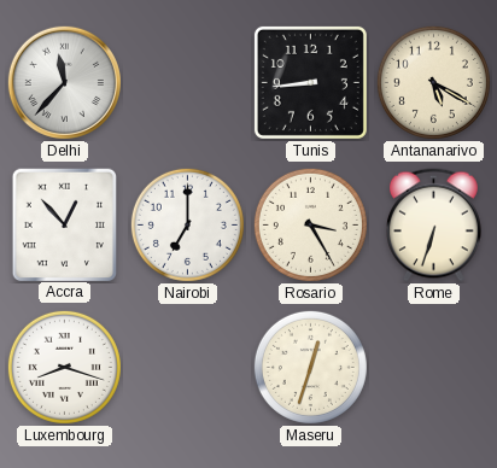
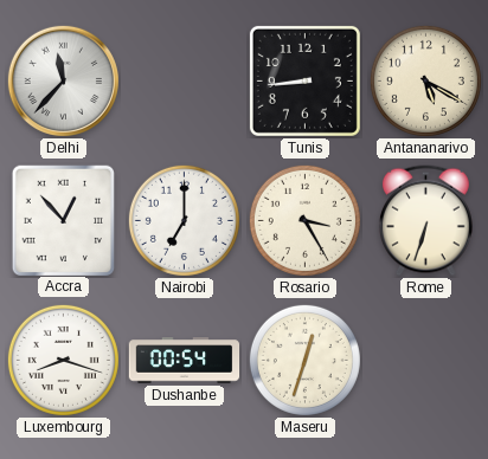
Dushanbe: none -> 00:54 (185, 361)
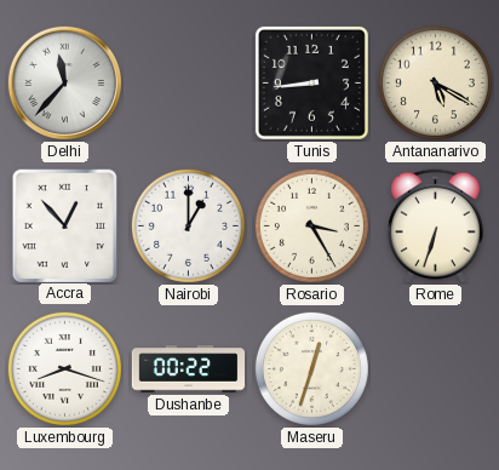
Nairobi: 7:00 -> 1:00 (188, 225)
Dushanbe: 00:54 -> 00:22 (189, 369)
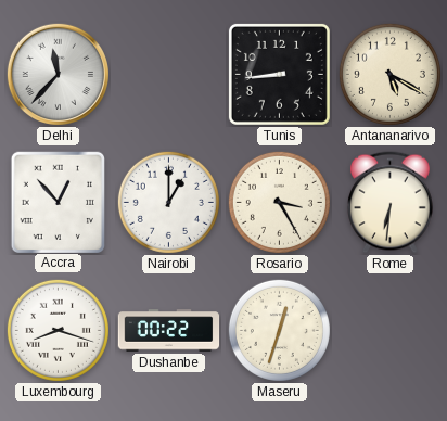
Rome: 6:33 -> 6:31 (389, 203)
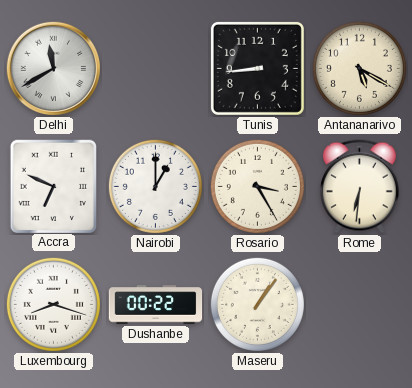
Delhi: 11:37 -> 11:40 (53, 68)
Accra: 12:53 -> 6:49 (53, 186)
Maseru: 12:33 -> 1:06 (257, 304)
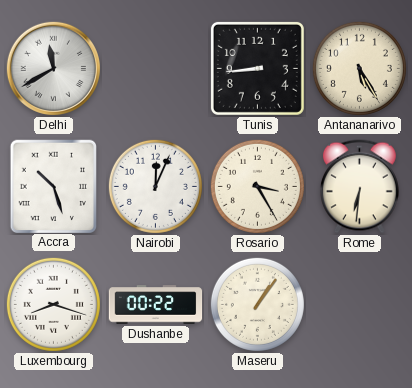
Antananarivo: 5:20 -> 5:25 (359, 68)
Accra: 6:49 -> 10:27 (53, 186)
Nairobi: 1:00 -> 12:04 (155, 186)
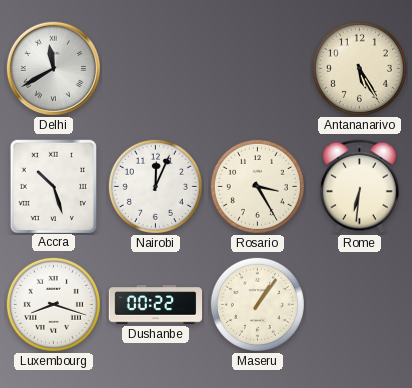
Tunis: 8:44 -> none (257, 68)
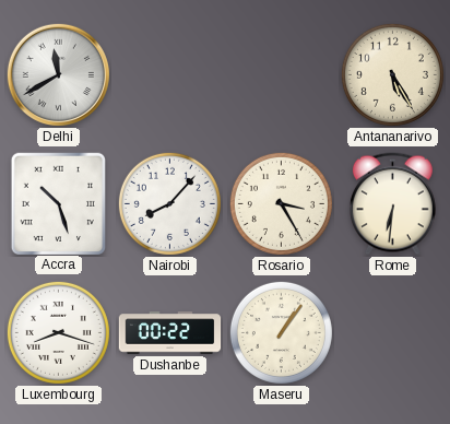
Nairobi: 12:04 -> 8:07 (169, 203)
